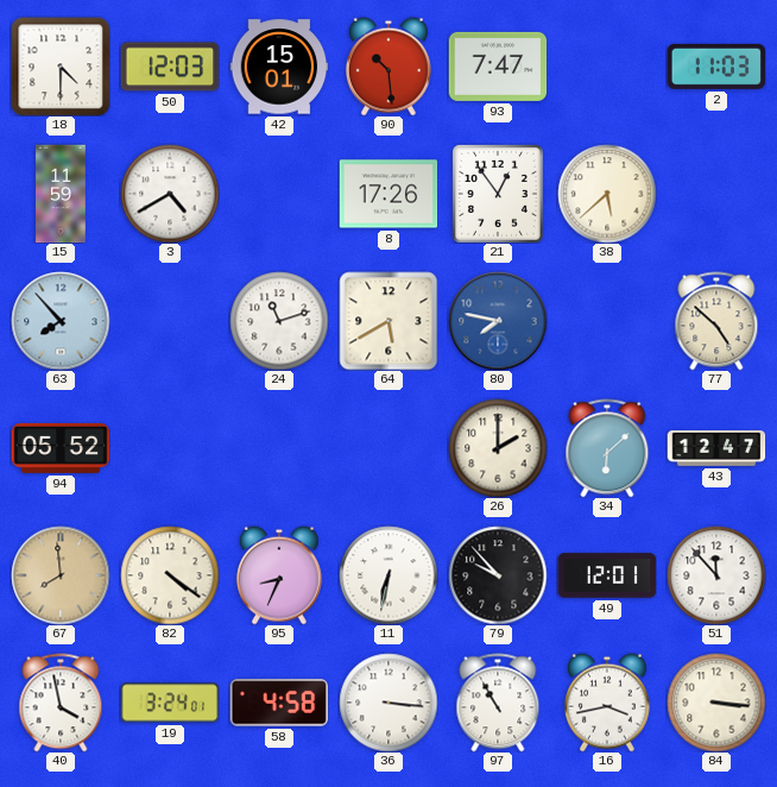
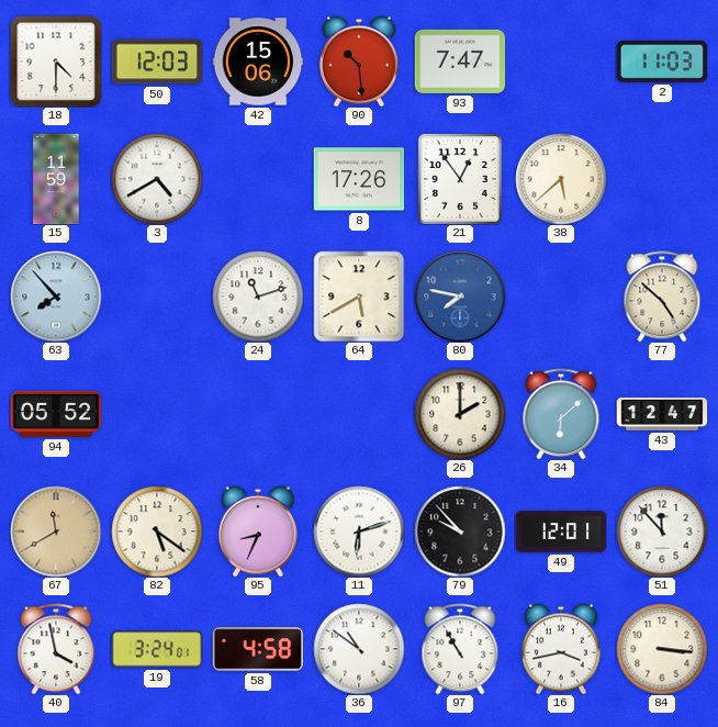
42: 15:01 -> 15:06 (258, 61)
67: 7:59 -> 11:40 (56, 532)
82: 4:21 -> 5:21 (157, 532)
11: 6:32 -> 6:12 (359, 532)
36: 3:16 -> 10:51 (359, 649)
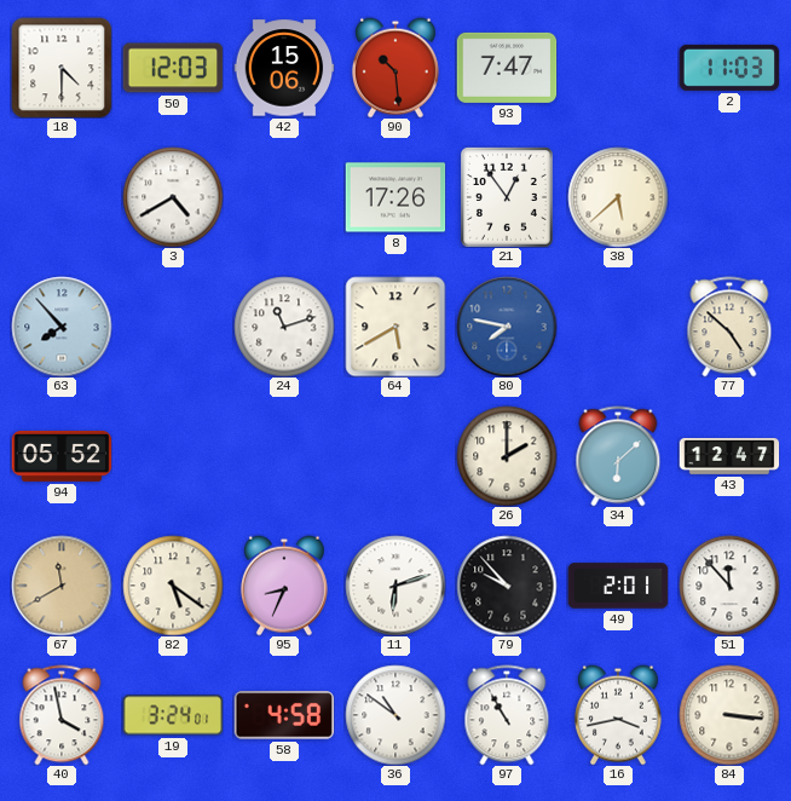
15: 11:59 -> none (56, 179)
49: 12:01 -> 2:01 (618, 586)
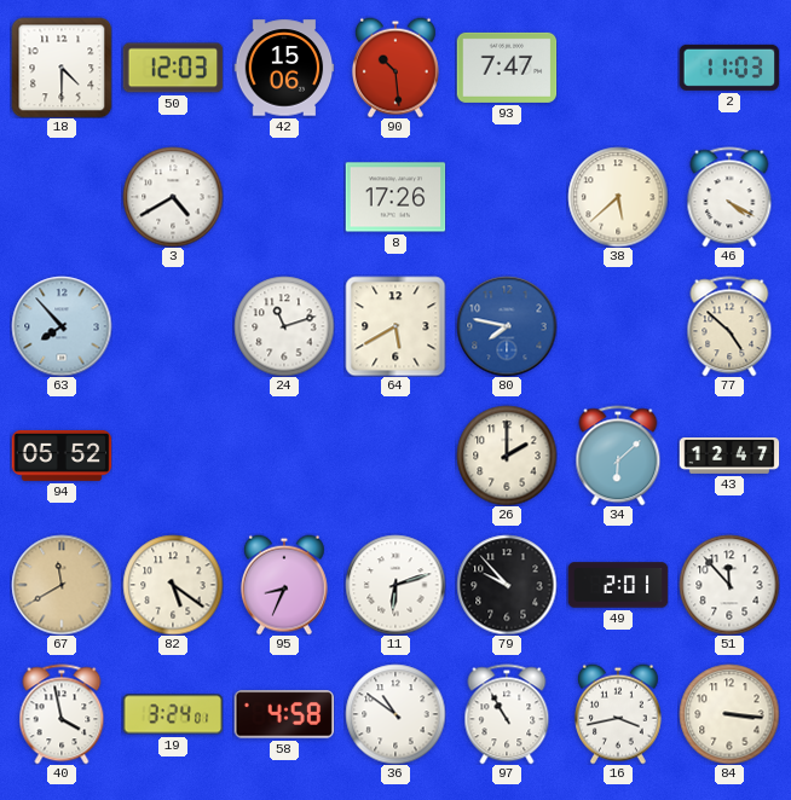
21: 12:54 -> none (507, 197)
46: none -> 4:20 (729, 197)
